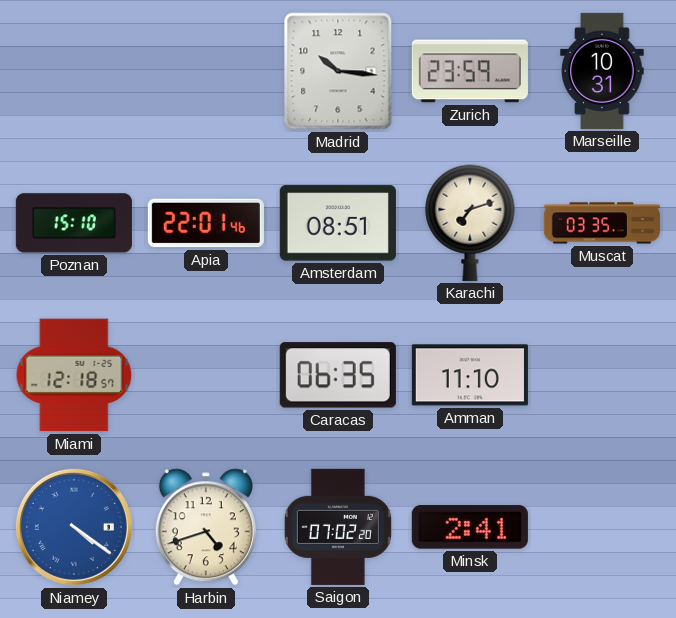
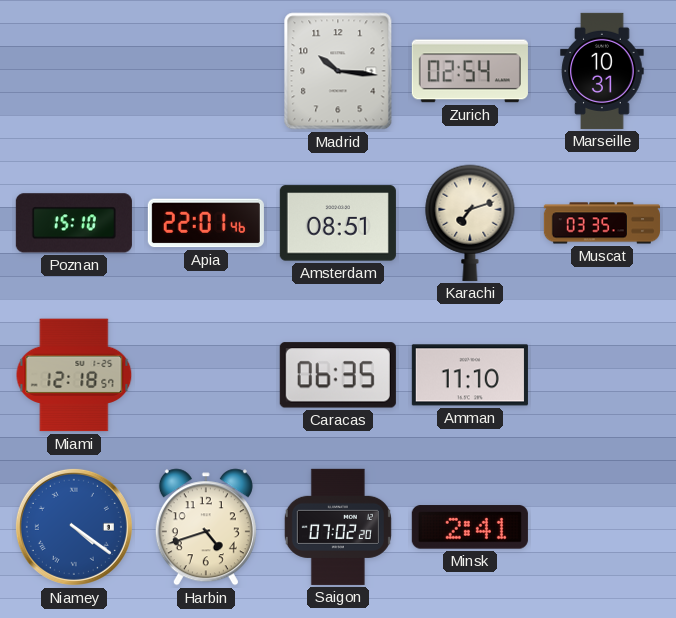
Zurich: 23:59 -> 02:54 (470, 71)
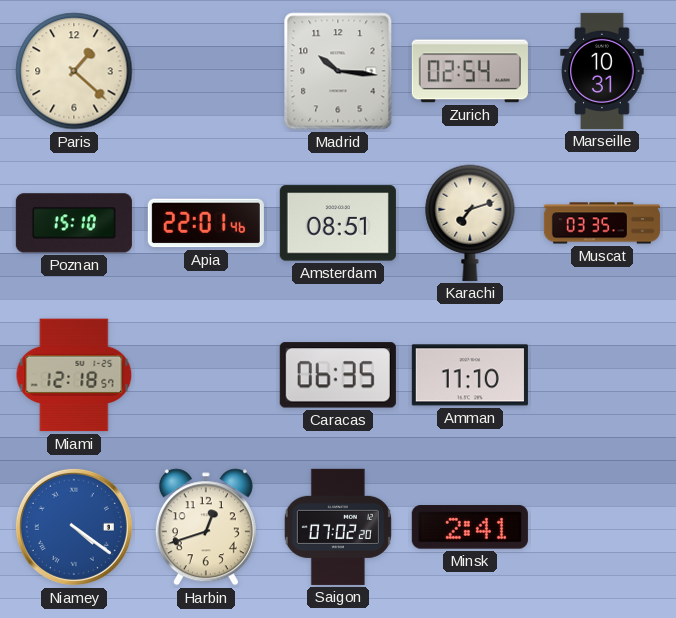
Paris: none -> 1:22 (74, 71)
Harbin: 4:42 -> 12:42 (206, 527)
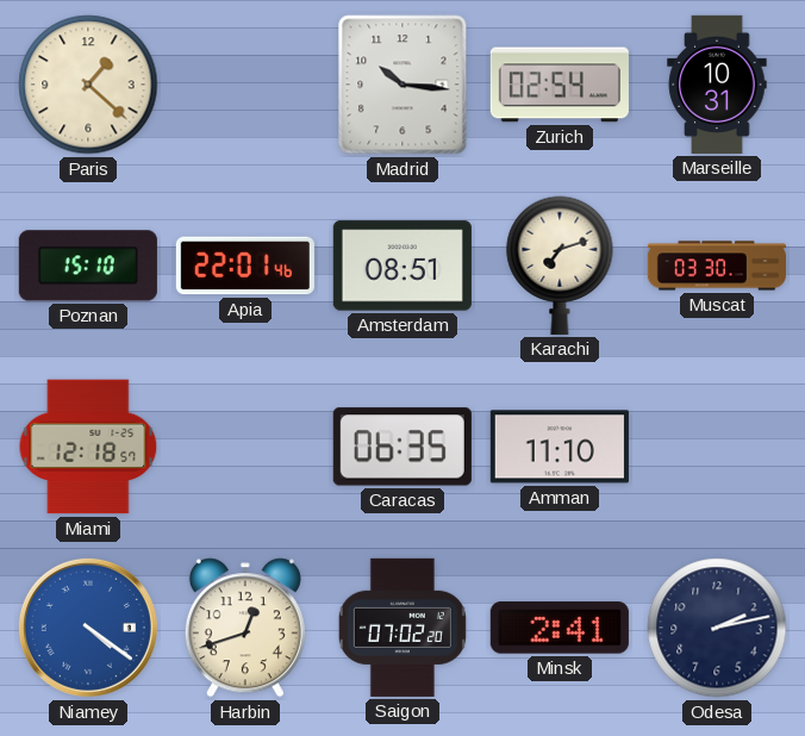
Muscat: 03:35 -> 03:30 (717, 266)
Odesa: none -> 2:13 (717, 628)
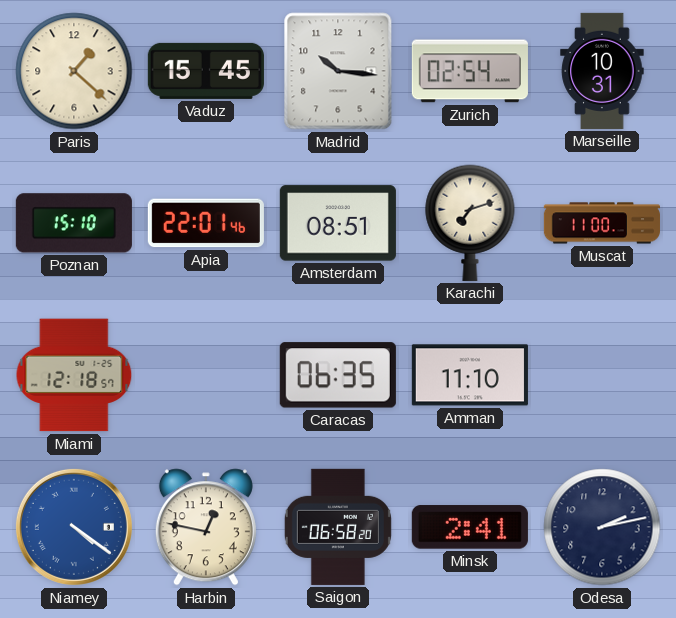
Vaduz: none -> 15:45 (206, 71)
Muscat: 03:30 -> 11:00 (602, 223)
Harbin: 12:42 -> 12:47 (206, 527)
Saigon: 07:02 -> 06:58 (338, 527)
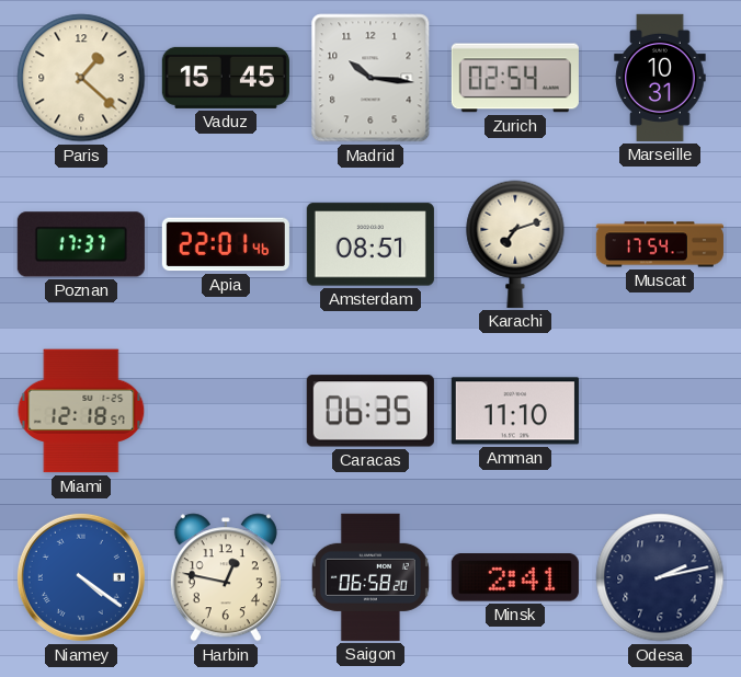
Poznan: 15:10 -> 17:37 (81, 244)
Muscat: 11:00 -> 17:54 (660, 244)
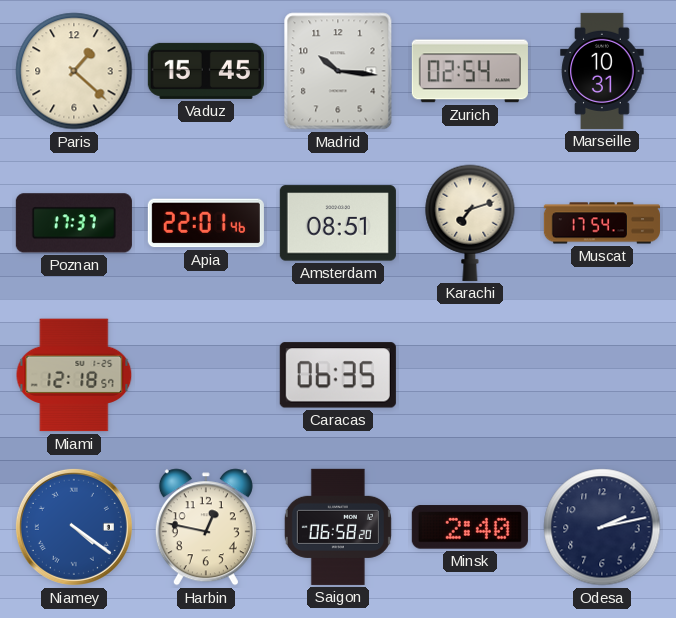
Amman: 11:10 -> none (515, 411)
Minsk: 2:41 -> 2:40 (470, 527)
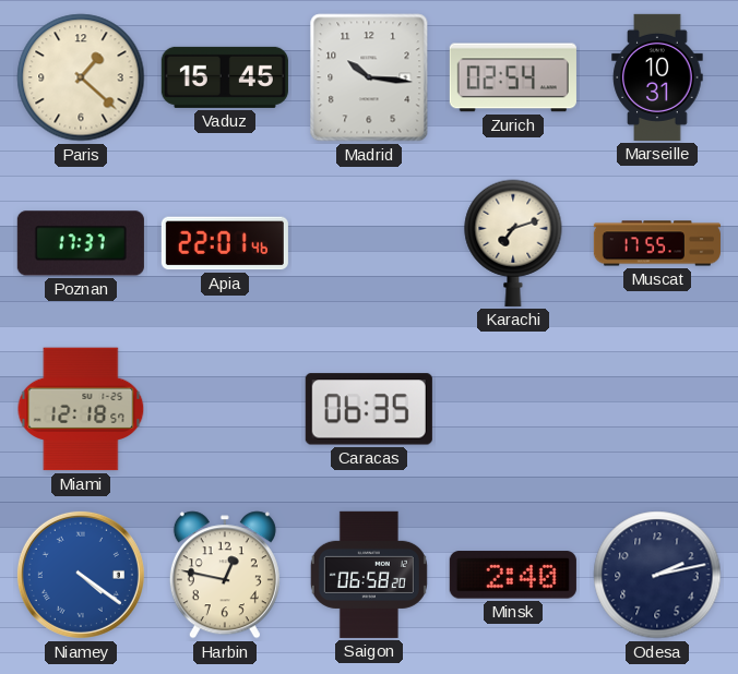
Amsterdam: 08:51 -> none (338, 223)
Muscat: 17:54 -> 17:55 (657, 243)
